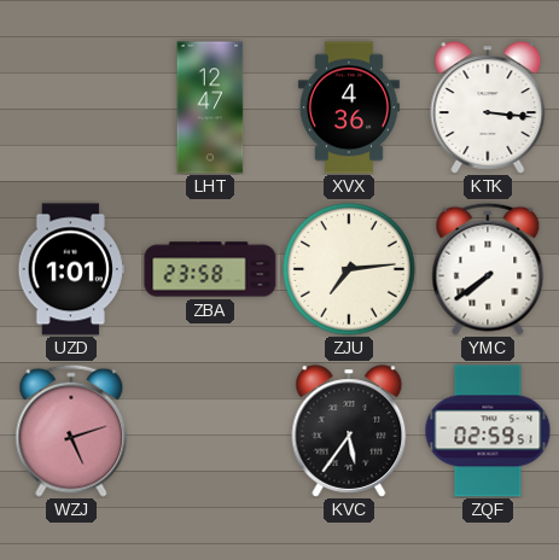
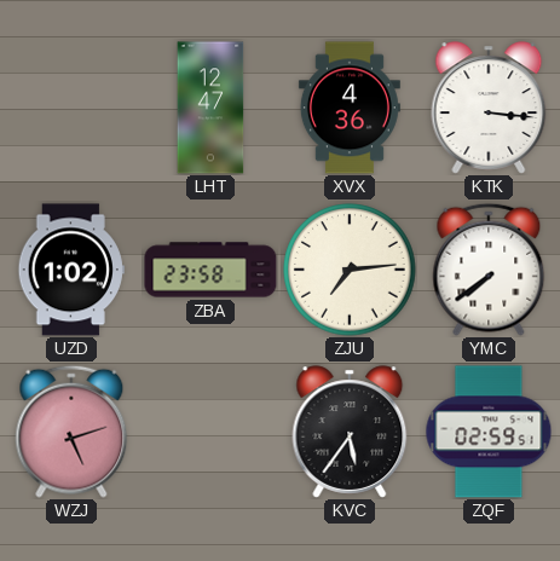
UZD: 1:01 -> 1:02 (71, 270)
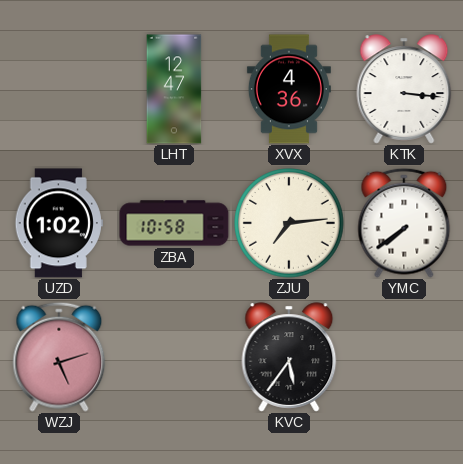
ZBA: 23:58 -> 10:58 (174, 223)
ZQF: 02:59 -> none (489, 432)
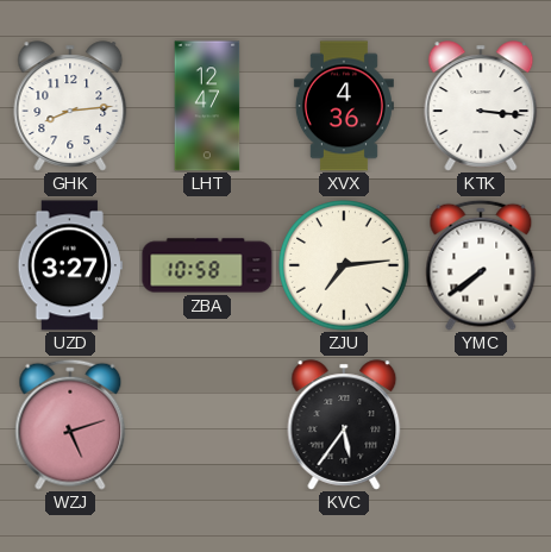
GHK: none -> 8:14 (70, 106)
UZD: 1:02 -> 3:27 (70, 265)
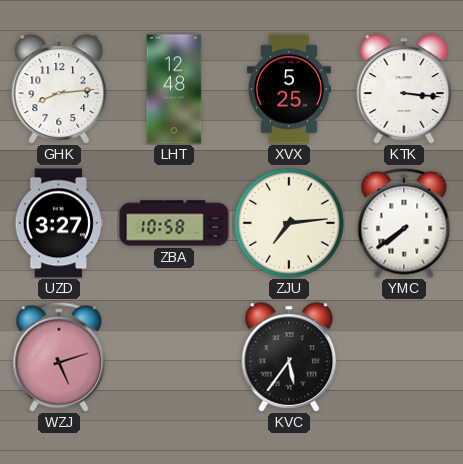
LHT: 12:47 -> 12:48 (174, 89)
XVX: 4:36 -> 5:25 (289, 89)
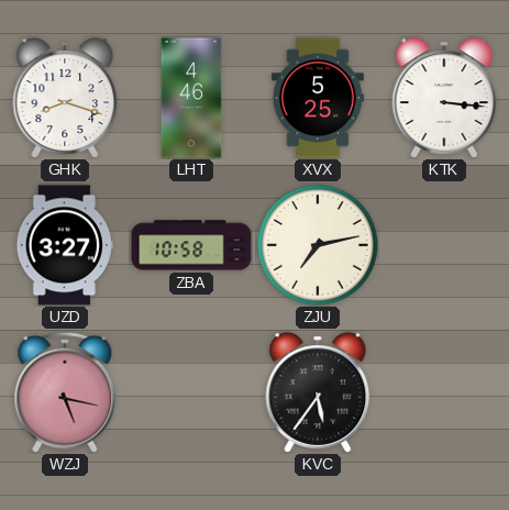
GHK: 8:14 -> 8:18 (65, 98)
LHT: 12:48 -> 4:46 (191, 98)
ZJU: 7:14 -> 7:13 (318, 245)
YMC: 7:39 -> none (404, 223)
WZJ: 5:12 -> 5:17 (65, 392)
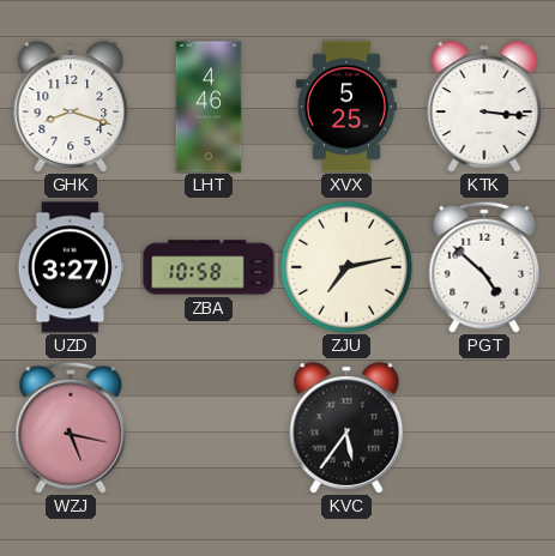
PGT: none -> 4:52 (484, 267)
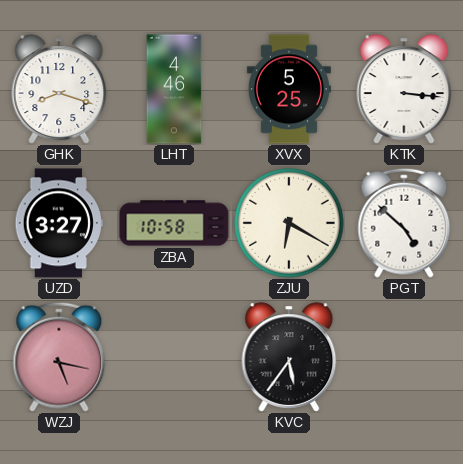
ZJU: 7:13 -> 6:20 (289, 223)
